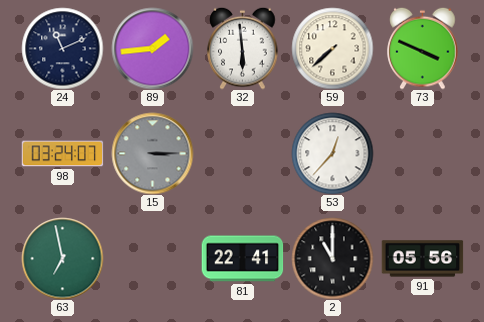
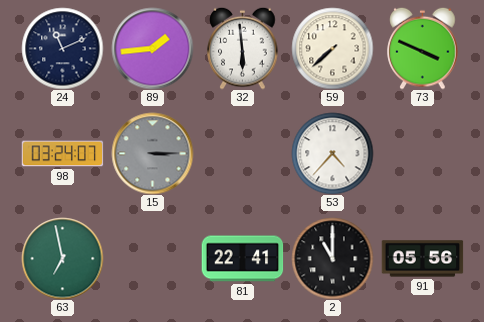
53: 12:37 -> 4:37 (332, 153)
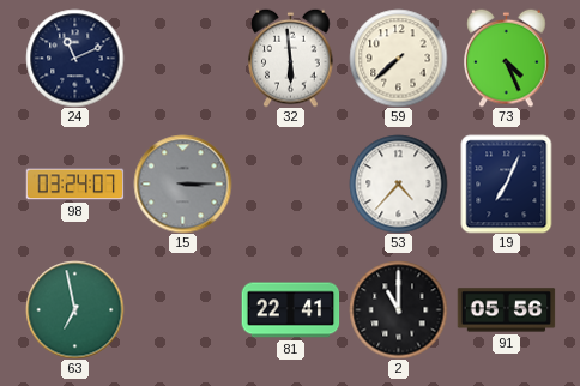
89: 1:44 -> none (152, 48)
73: 3:49 -> 4:26 (507, 58)
19: none -> 7:04 (507, 183)
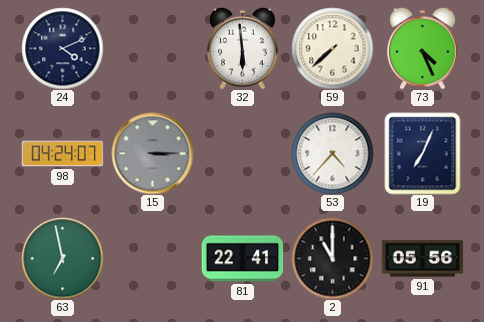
24: 11:11 -> 4:11 (62, 48)
98: 03:24 -> 04:24 (62, 154)
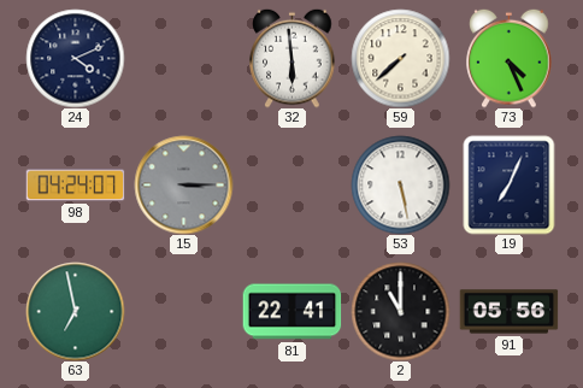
53: 4:37 -> 5:28 (400, 184)
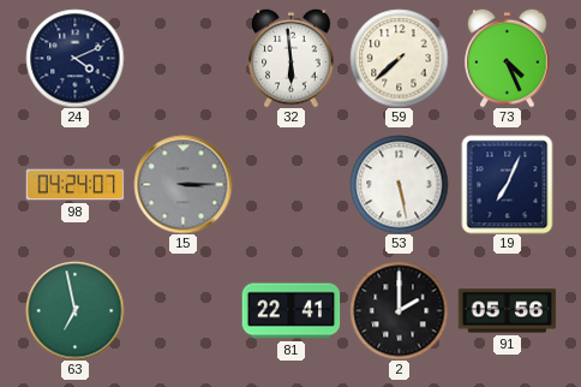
2: 11:00 -> 2:00 (399, 310)
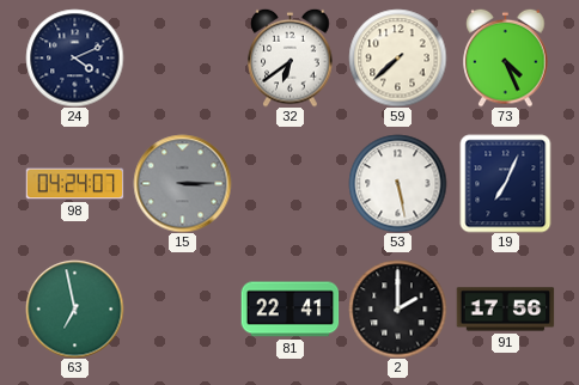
32: 5:59 -> 6:39 (291, 57)
91: 05:56 -> 17:56 (505, 310)
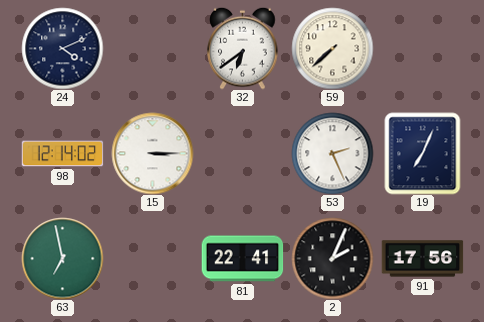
73: 4:26 -> none (506, 57)
98: 04:24 -> 12:14 (62, 154)
15 dial: grey -> white (152, 153)
53: 5:28 -> 2:26 (332, 153)
2: 2:00 -> 2:04 (332, 258)
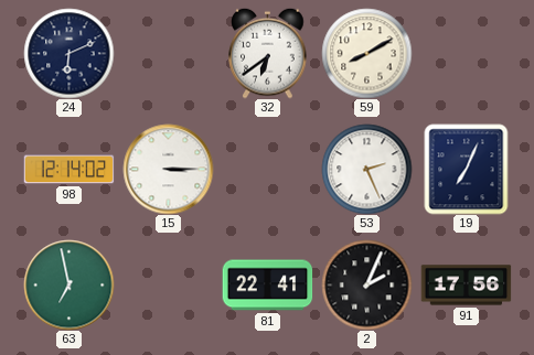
24: 4:11 -> 6:11 (68, 53)
59: 7:38 -> 8:10 (366, 53)
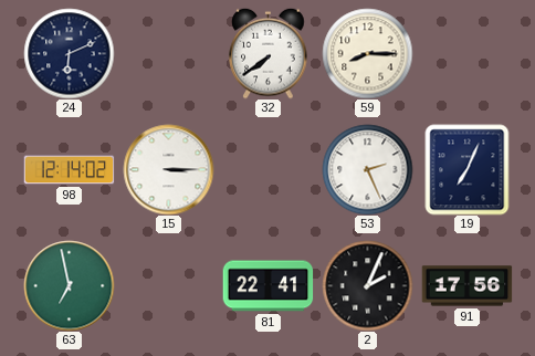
32: 6:39 -> 7:39 (269, 53)
59: 8:10 -> 8:15 (367, 53)
